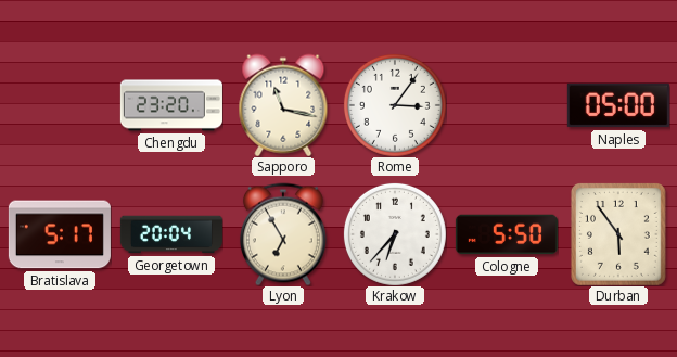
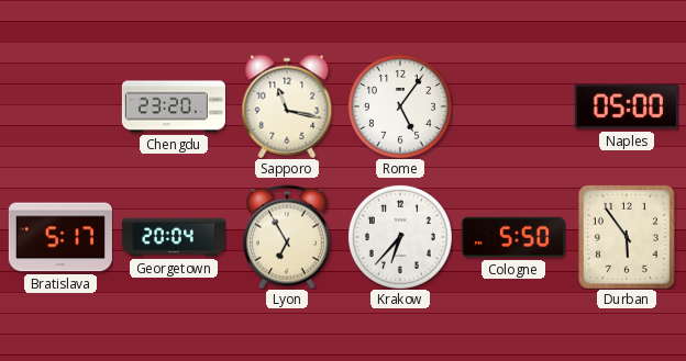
Rome: 3:06 -> 5:06 (400, 106)
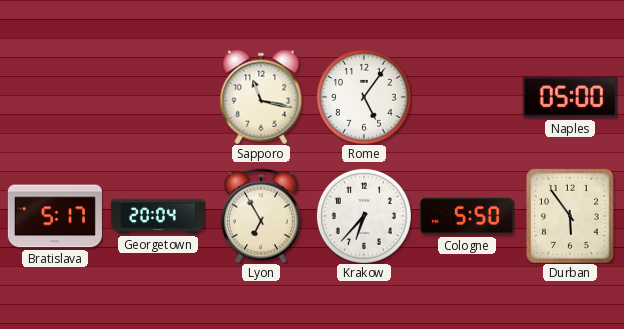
Chengdu: 23:20 -> none (174, 106)
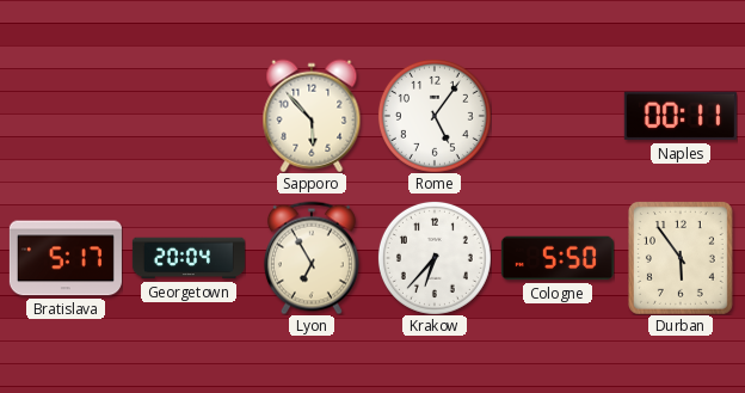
Sapporo: 11:17 -> 5:53 (312, 116)
Naples: 05:00 -> 00:11 (681, 116)
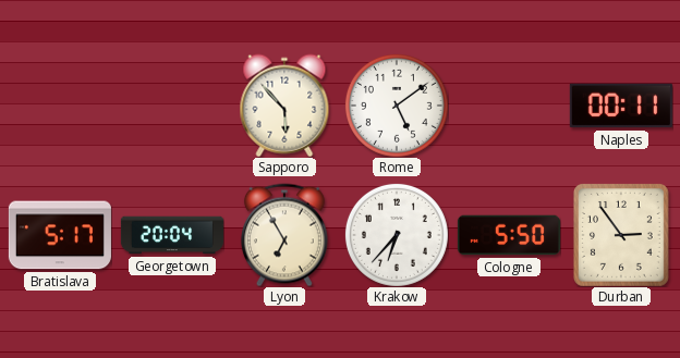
Rome: 5:06 -> 5:09 (397, 106)
Durban: 5:54 -> 2:54 (621, 235)
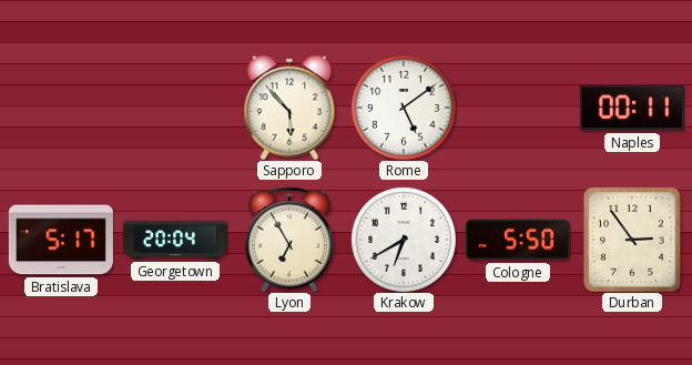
Krakow: 6:37 -> 6:40 (404, 240)
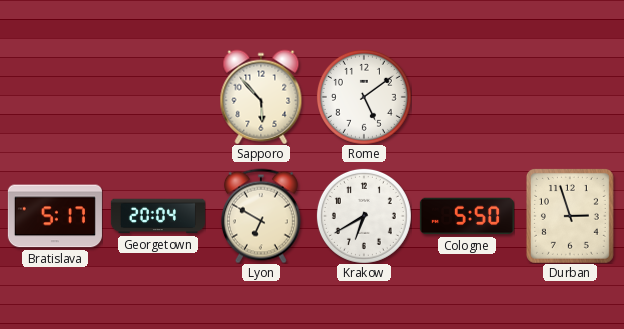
Naples: 00:11 -> none (632, 108)
Lyon: 6:55 -> 6:50 (261, 216)
Durban: 2:54 -> 2:57 (570, 216)
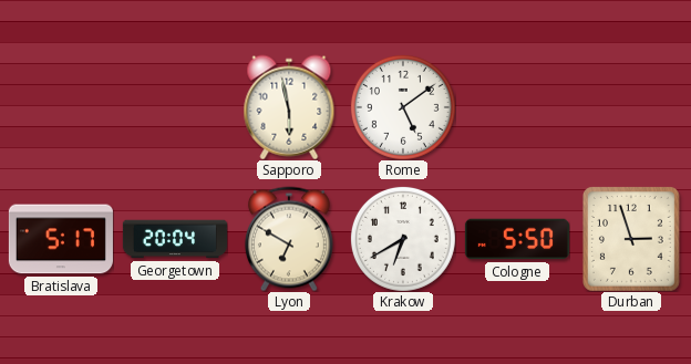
Sapporo: 5:53 -> 5:58 (289, 107)
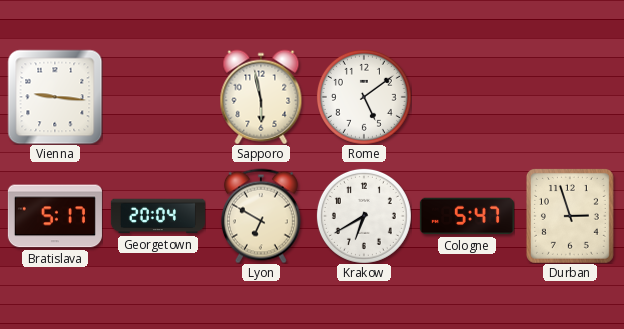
Vienna: none -> 9:16 (55, 97)
Cologne: 5:50 -> 5:47 (467, 216)
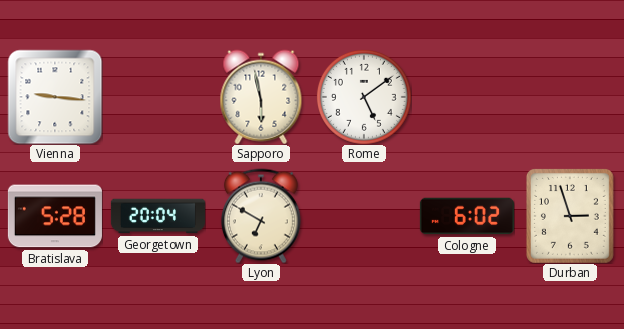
Bratislava: 5:17 -> 5:28 (55, 216)
Krakow: 6:40 -> none (364, 216)
Cologne: 5:47 -> 6:02 (467, 216)
